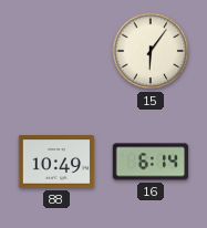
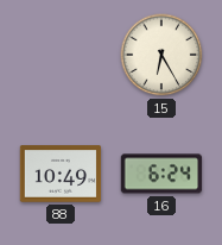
15: 6:06 -> 6:25 (161, 55)
16: 6:14 -> 6:24 (161, 174)
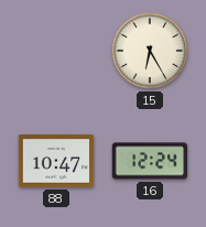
88: 10:49 -> 10:47 (56, 161)
16: 6:24 -> 12:24 (150, 161)
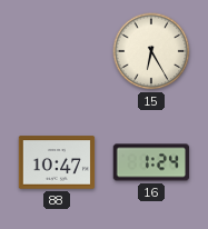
16: 12:24 -> 1:24 (151, 162)
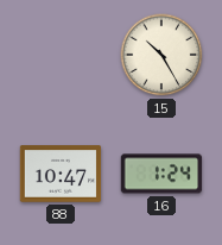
15: 6:25 -> 10:25 (161, 55)
